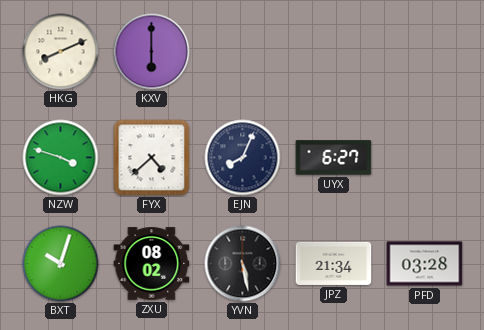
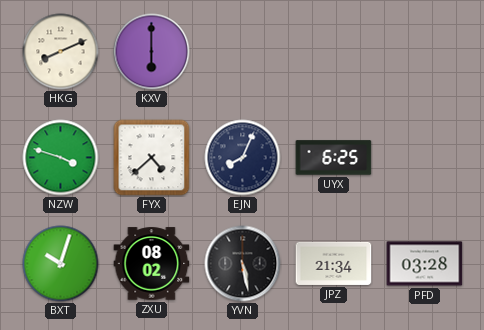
UYX: 6:27 -> 6:25 (334, 158)
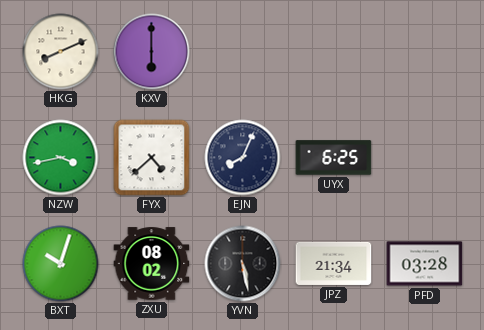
NZW: 3:48 -> 3:43 (61, 158)
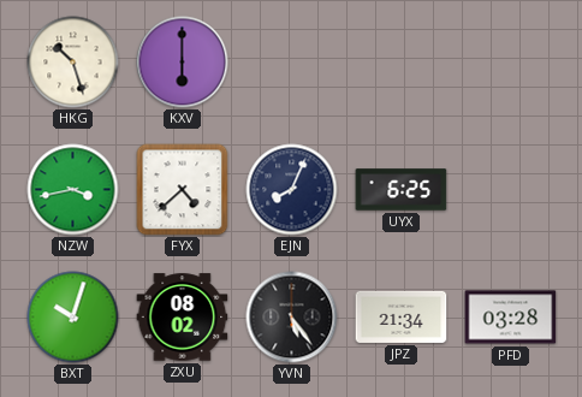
HKG: 8:11 -> 10:27 (73, 63)
YVN: 5:28 -> 5:24 (292, 318)
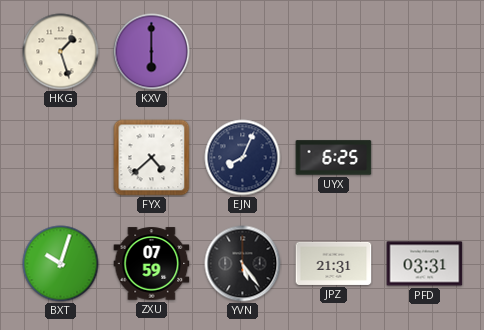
HKG: 10:27 -> 1:27 (61, 52)
NZW: 3:43 -> none (73, 190)
ZXU: 08:02 -> 07:59 (152, 264)
JPZ: 21:34 -> 21:31 (334, 263)
PFD: 03:28 -> 03:31 (425, 264)
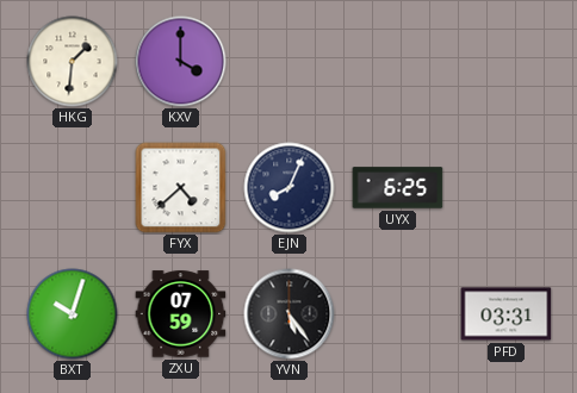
HKG: 1:27 -> 1:31 (73, 62)
KXV: 6:00 -> 4:00 (181, 62)
JPZ: 21:31 -> none (334, 263)
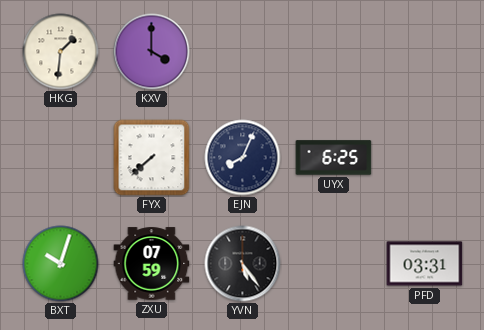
FYX: 4:38 -> 7:38 (152, 158)
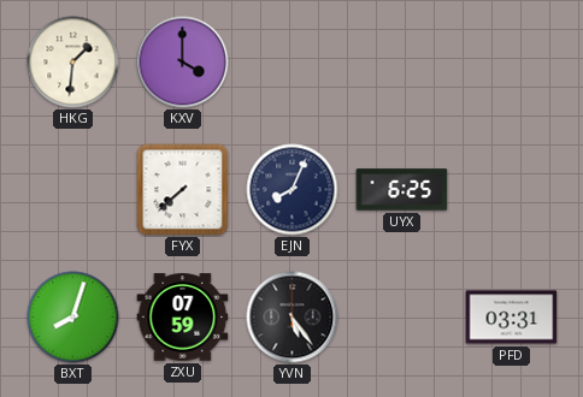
BXT: 10:03 -> 8:03 (73, 318)
